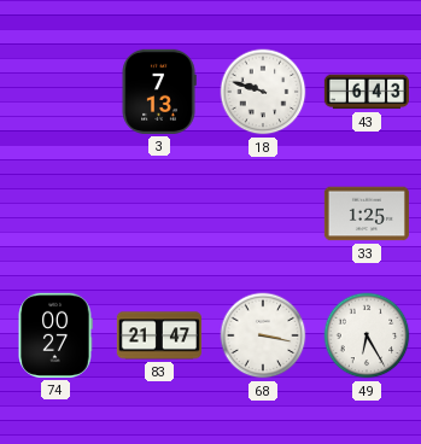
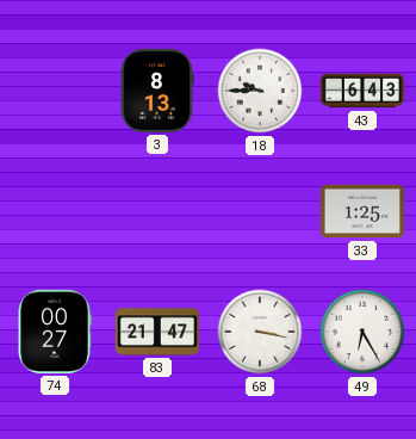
3: 7:13 -> 8:13 (157, 91)
18: 9:48 -> 9:45 (260, 91)
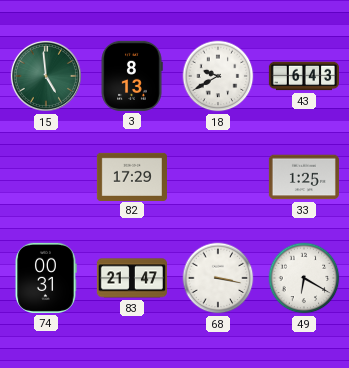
15: none -> 4:59 (46, 76)
18: 9:45 -> 9:40 (218, 76)
82: none -> 17:29 (132, 176)
74: 00:27 -> 00:31 (46, 278)
49: 6:25 -> 6:20 (304, 278)
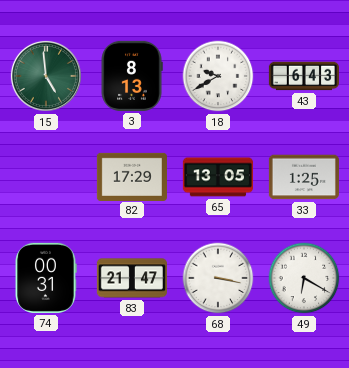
65: none -> 13:05 (218, 177)
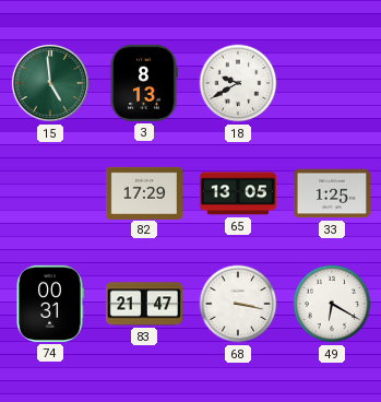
43: 6:43 -> none (303, 76)
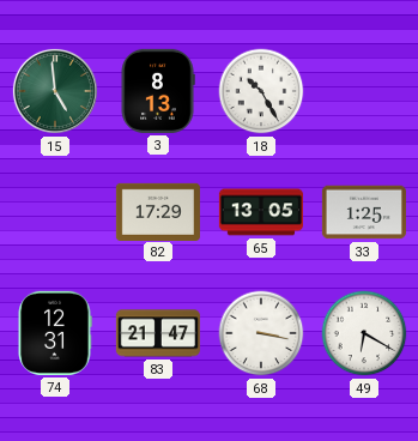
18: 9:40 -> 10:25 (261, 91)
74: 00:31 -> 12:31 (55, 333)
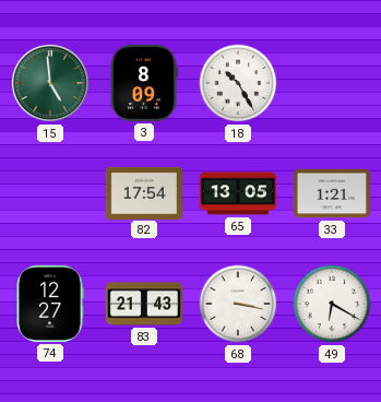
3: 8:13 -> 8:09 (144, 83)
82: 17:29 -> 17:54 (144, 192)
33: 1:25 -> 1:21 (332, 193)
74: 12:31 -> 12:27 (50, 304)
83: 21:47 -> 21:43 (144, 304)
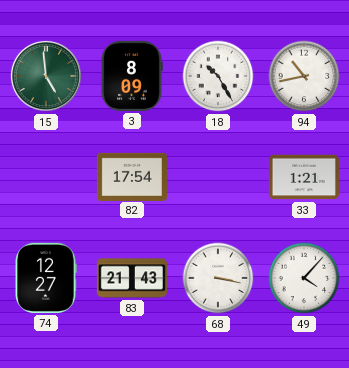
94: none -> 10:43 (304, 76)
65: 13:05 -> none (238, 193)
49: 6:20 -> 4:07 (304, 278)
